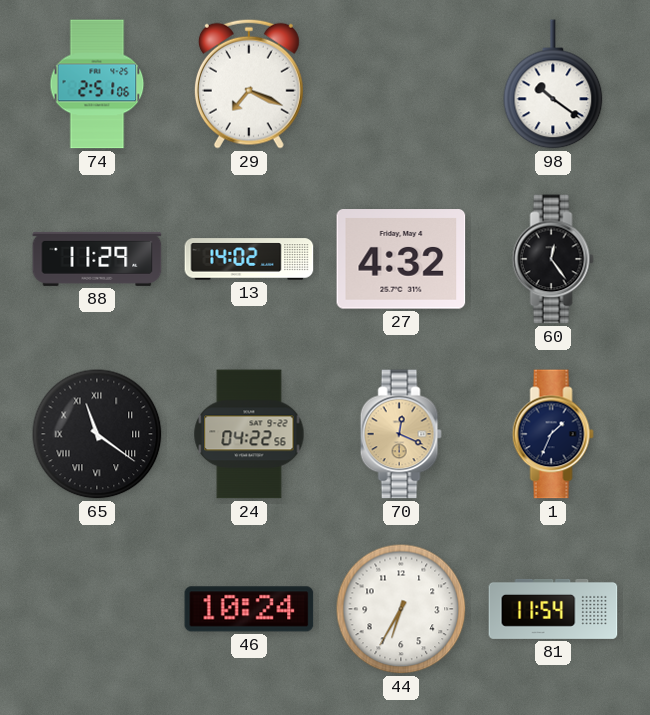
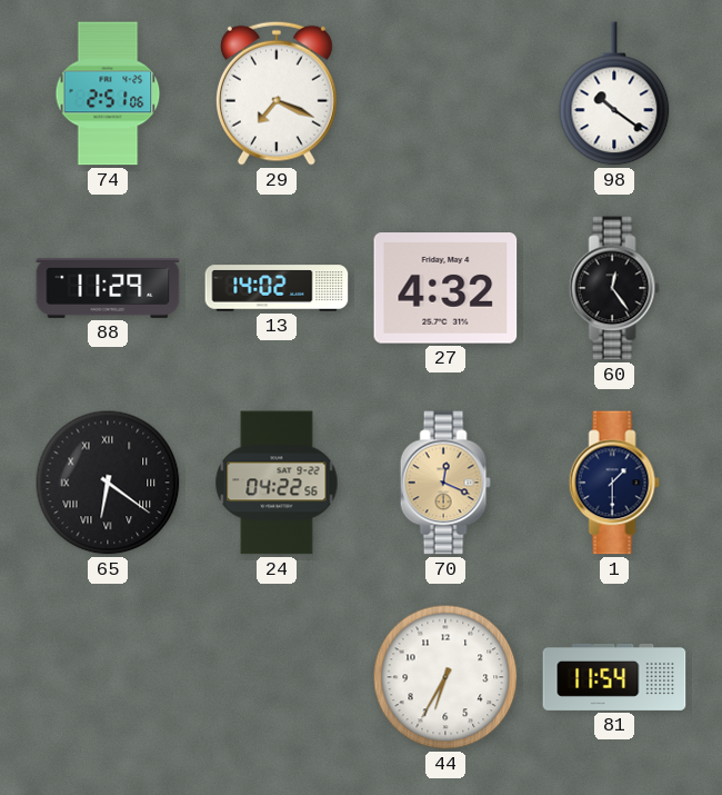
65: 11:21 -> 6:21 (108, 483)
1: 1:34 -> 1:30 (614, 483)
46: 10:24 -> none (249, 609)
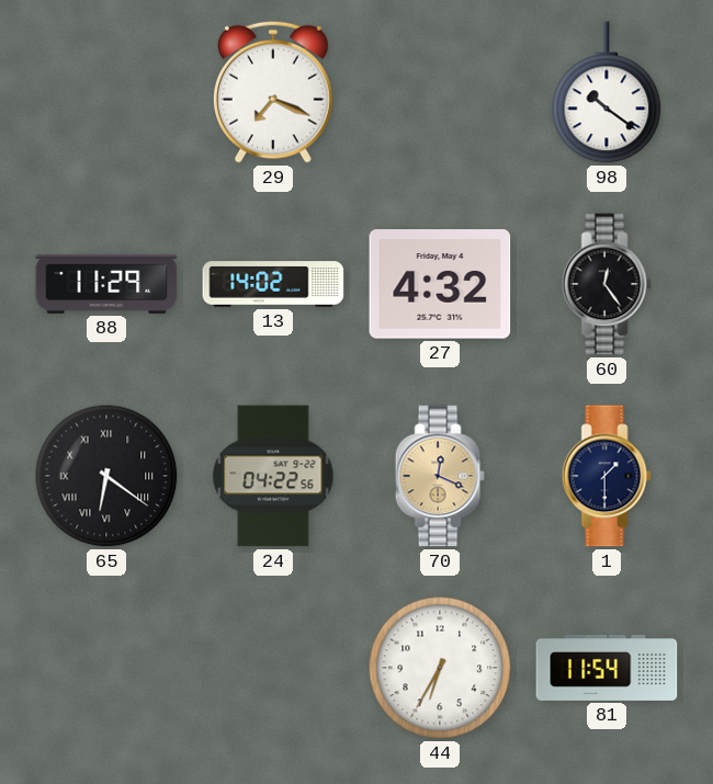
74: 2:51 -> none (108, 93)
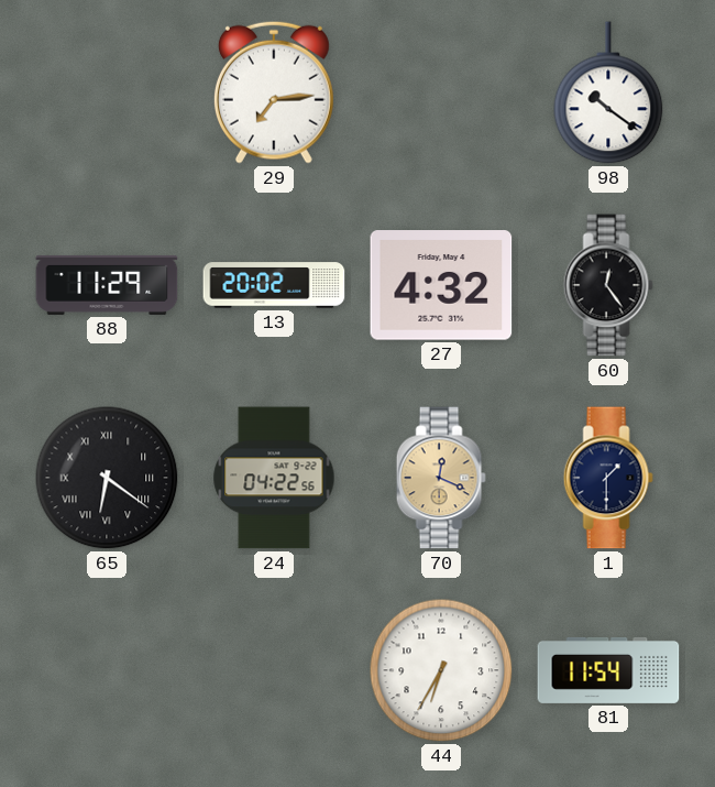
29: 7:19 -> 7:14 (274, 92)
13: 14:02 -> 20:02 (274, 285)
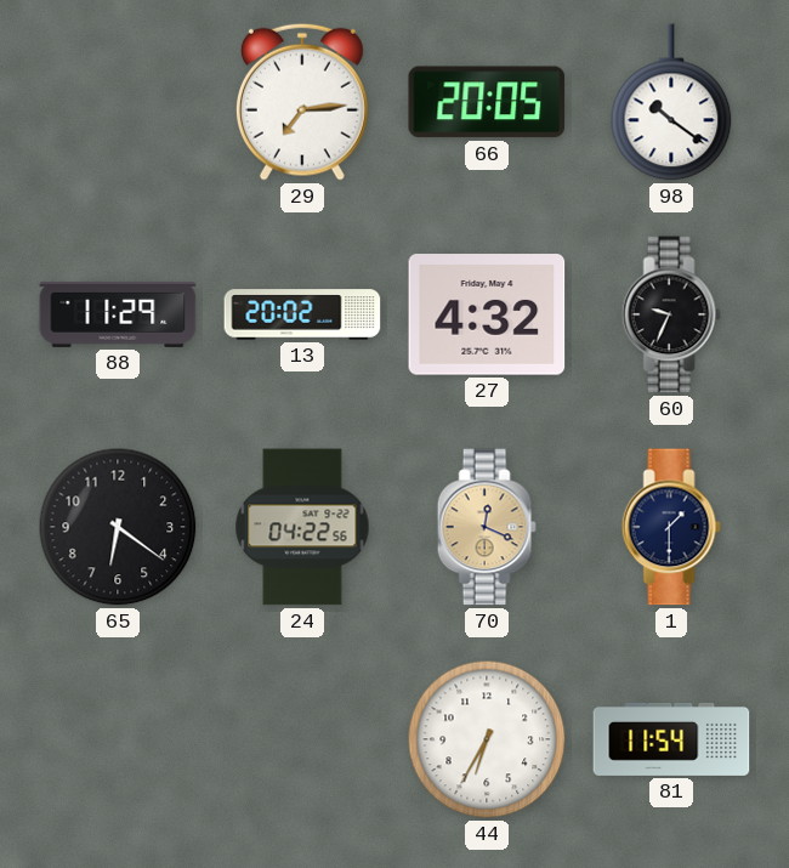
66: none -> 20:05 (487, 102)
60: 12:24 -> 9:34 (671, 314)
65 numerals: Roman -> Arabic (118, 527)
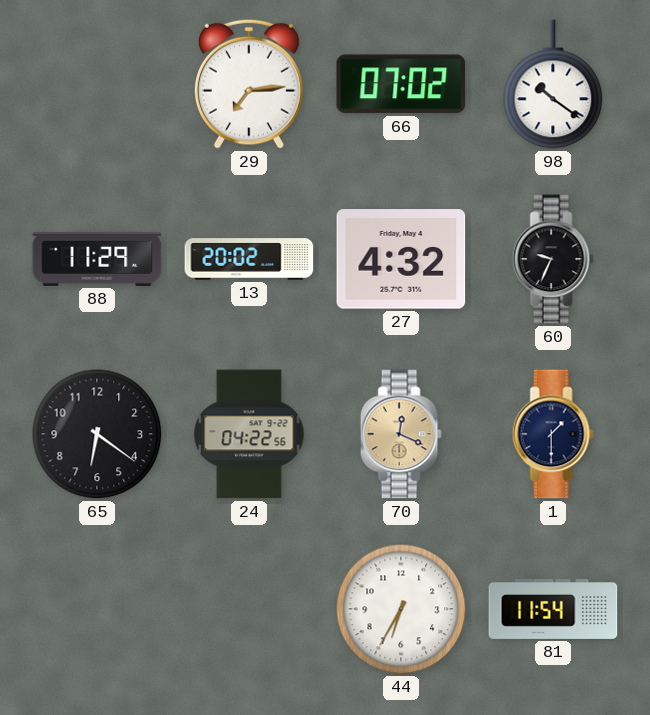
66: 20:05 -> 07:02 (401, 84)
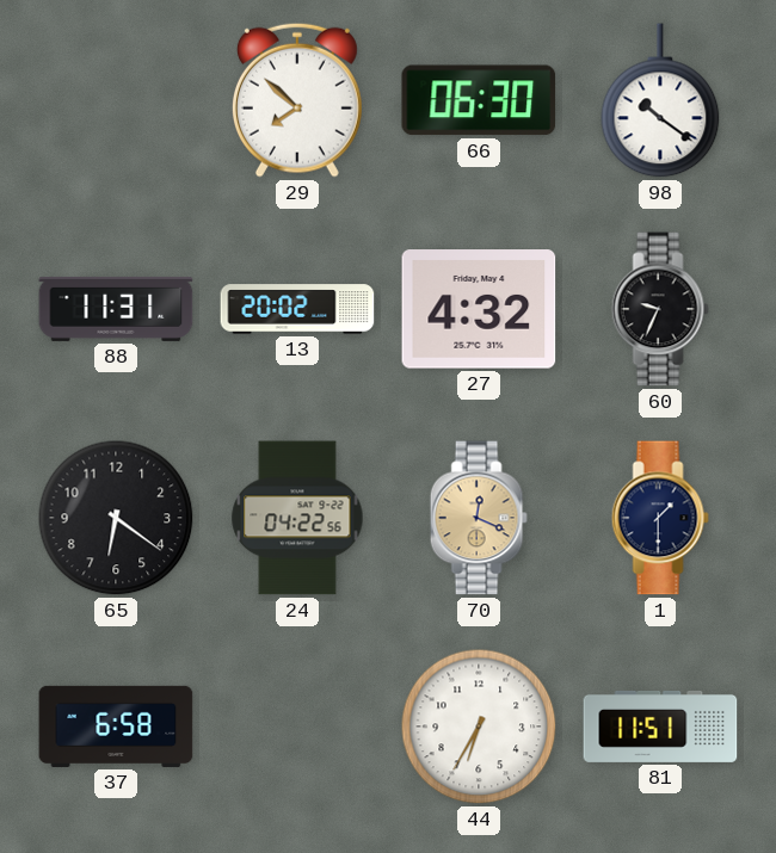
29: 7:14 -> 7:52 (297, 100)
66: 07:02 -> 06:30 (479, 100)
88: 11:29 -> 11:31 (116, 309)
37: none -> 6:58 (116, 727)
81: 11:54 -> 11:51 (660, 727)
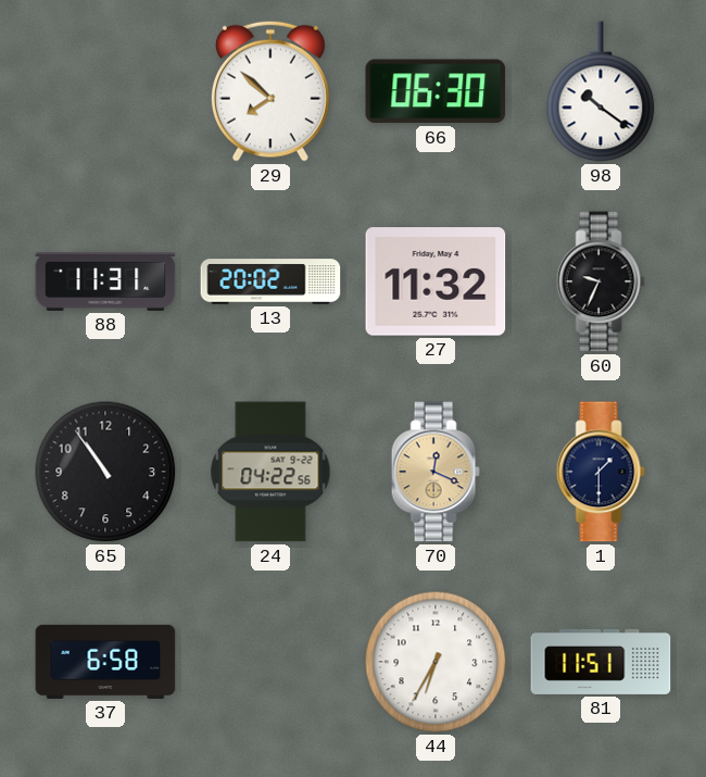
27: 4:32 -> 11:32 (436, 281)
65: 6:21 -> 10:54 (105, 472)
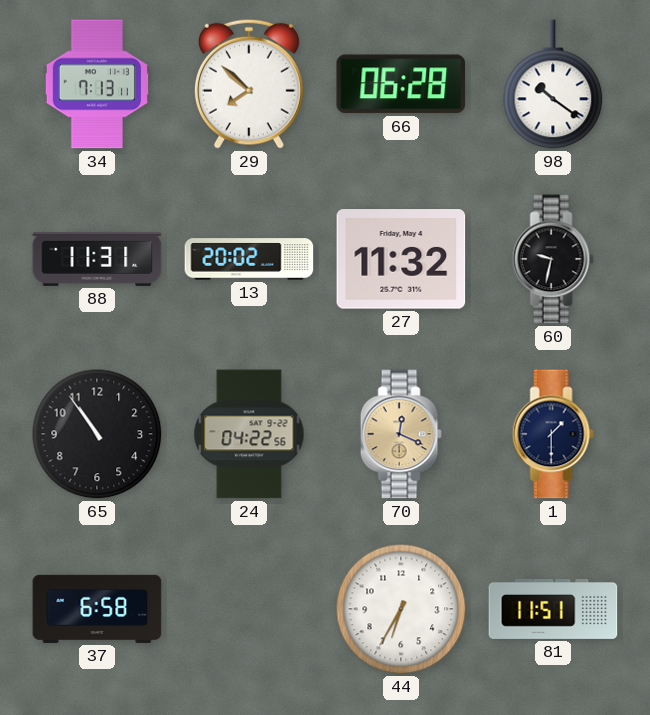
34: none -> 7:13 (96, 84)
66: 06:30 -> 06:28 (401, 84)
60: 9:34 -> 9:32 (553, 259)
